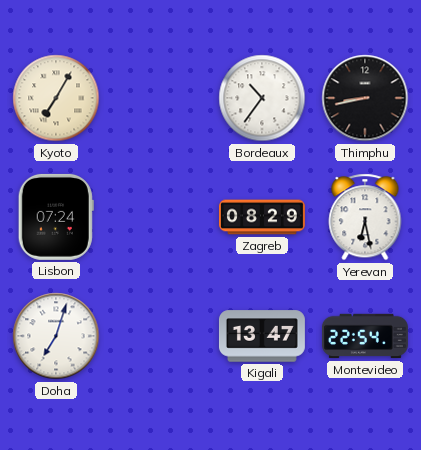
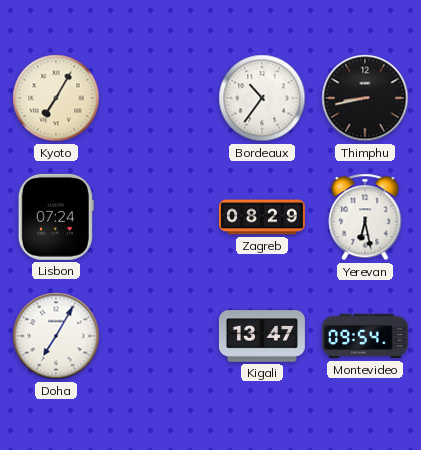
Doha: 7:03 -> 7:05 (56, 336)
Montevideo: 22:54 -> 09:54 (365, 336)
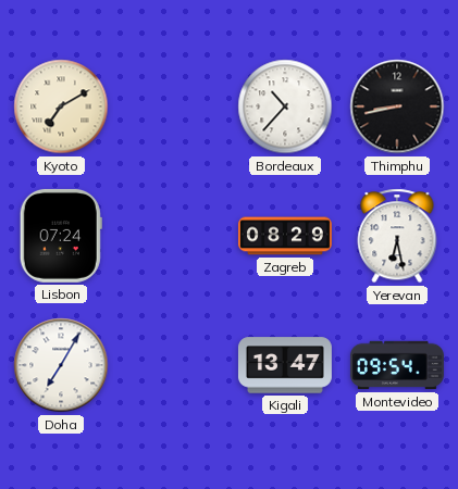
Kyoto: 7:05 -> 7:10 (61, 106)
Bordeaux: 10:36 -> 10:37 (285, 106)
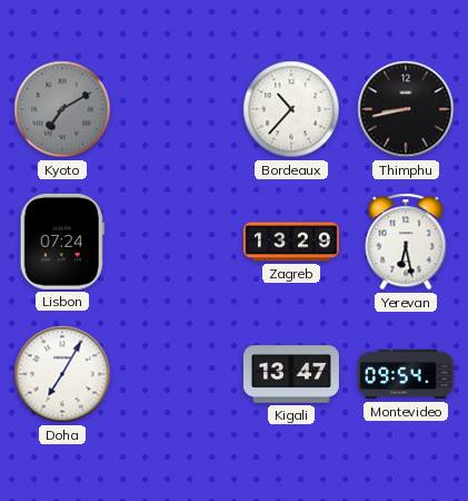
Kyoto dial: cream -> grey (62, 109)
Zagreb: 08:29 -> 13:29 (291, 242)
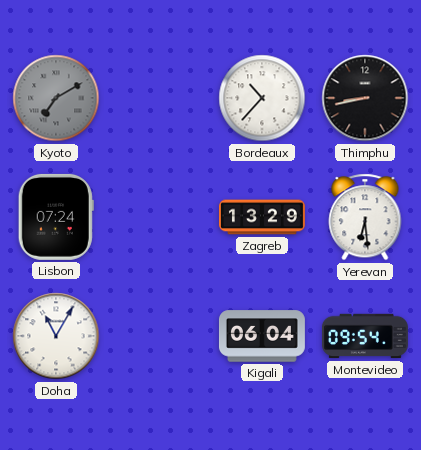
Yerevan: 6:28 -> 6:29 (365, 217)
Doha: 7:05 -> 11:05 (56, 336)
Kigali: 13:47 -> 06:04 (262, 336)
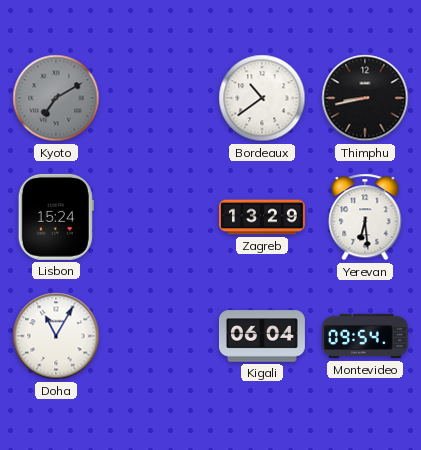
Bordeaux: 10:37 -> 10:39 (262, 98)
Lisbon: 07:24 -> 15:24 (56, 217)
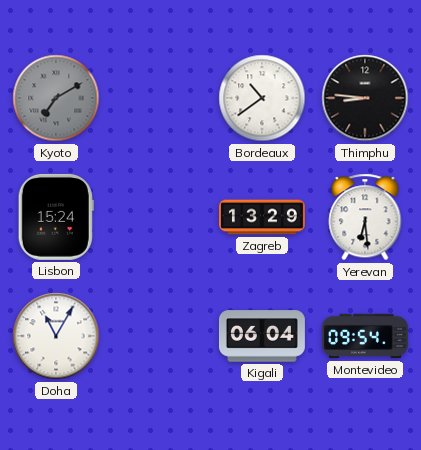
Thimphu: 8:43 -> 8:46 (365, 98)
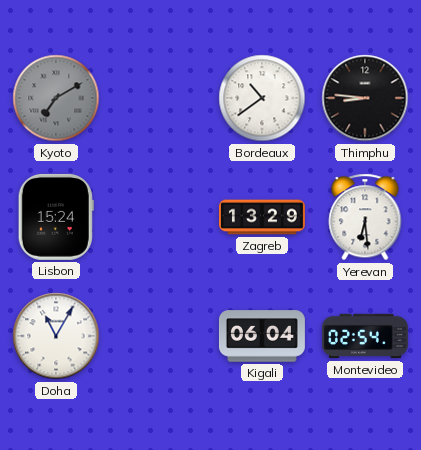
Montevideo: 09:54 -> 02:54 (365, 336)
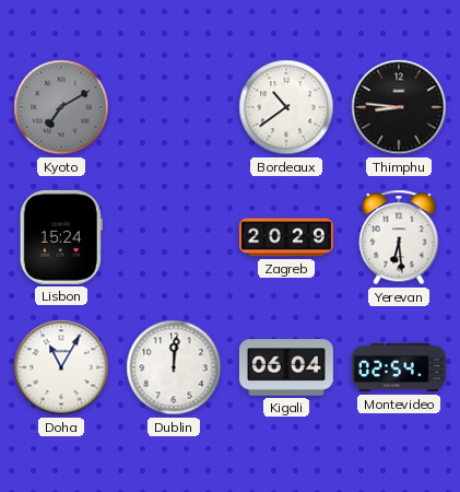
Zagreb: 13:29 -> 20:29 (286, 237)
Dublin: none -> 12:01 (174, 367)
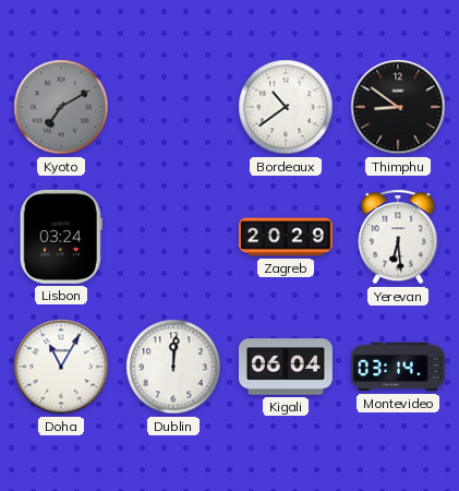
Thimphu: 8:46 -> 8:51 (398, 107)
Lisbon: 15:24 -> 03:24 (61, 237)
Montevideo: 02:54 -> 03:14 (398, 367)
